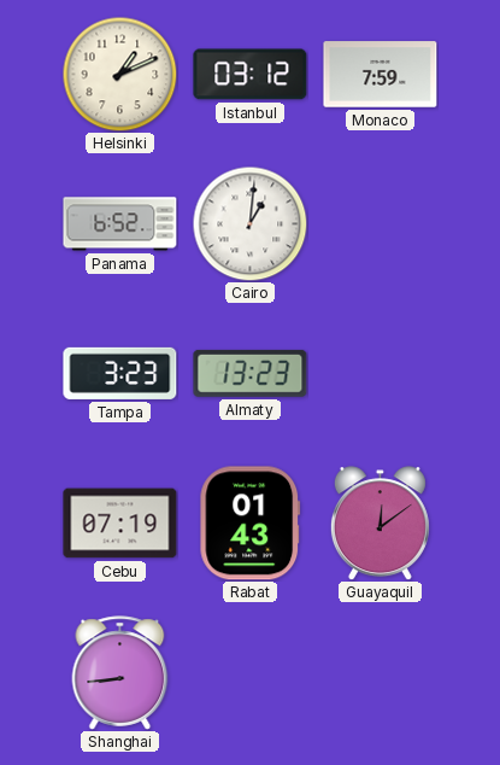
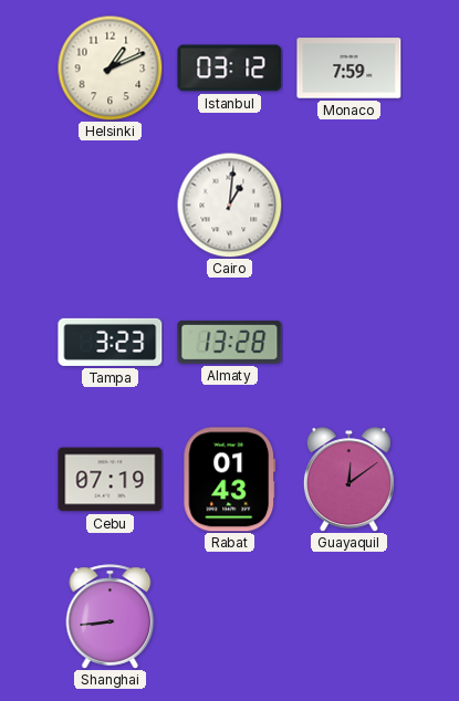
Panama: 6:52 -> none (120, 224)
Almaty: 13:23 -> 13:28 (230, 342)
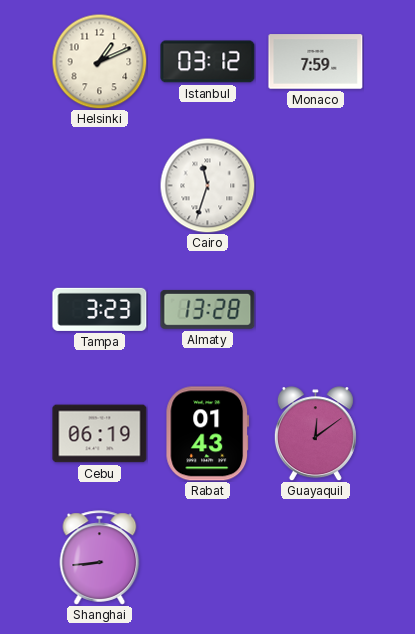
Cairo: 1:01 -> 11:33 (207, 185)
Cebu: 07:19 -> 06:19 (100, 434)
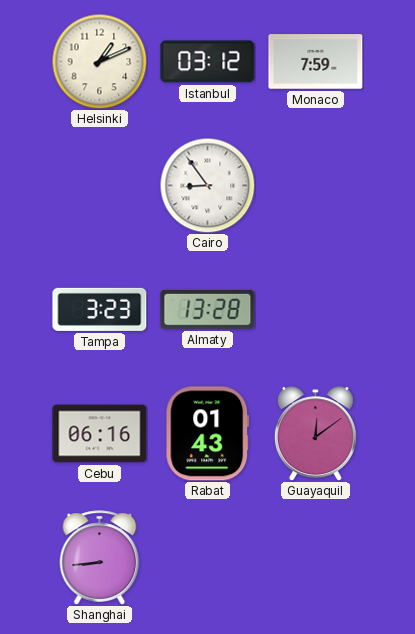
Cairo: 11:33 -> 8:54 (207, 185)
Cebu: 06:19 -> 06:16 (100, 434)
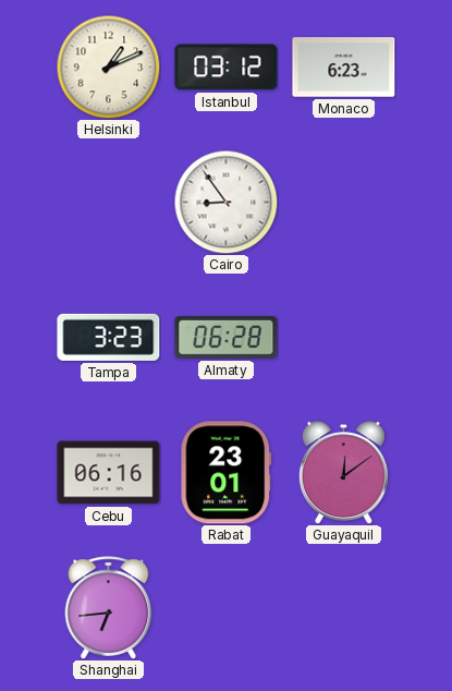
Monaco: 7:59 -> 6:23 (344, 68)
Almaty: 13:28 -> 06:28 (227, 337)
Rabat: 01:43 -> 23:01 (227, 473)
Shanghai: 8:44 -> 6:44 (109, 608)
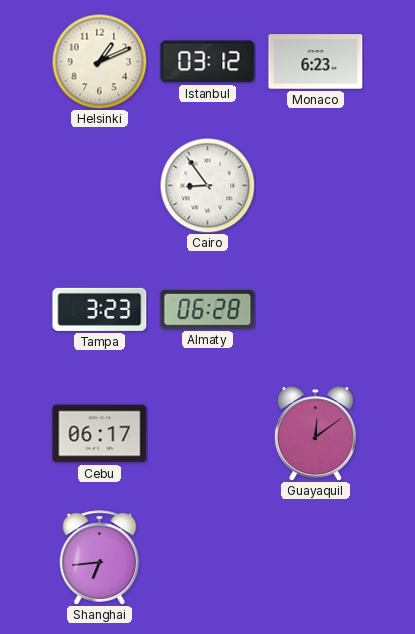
Cebu: 06:16 -> 06:17 (100, 434)
Rabat: 23:01 -> none (227, 473)
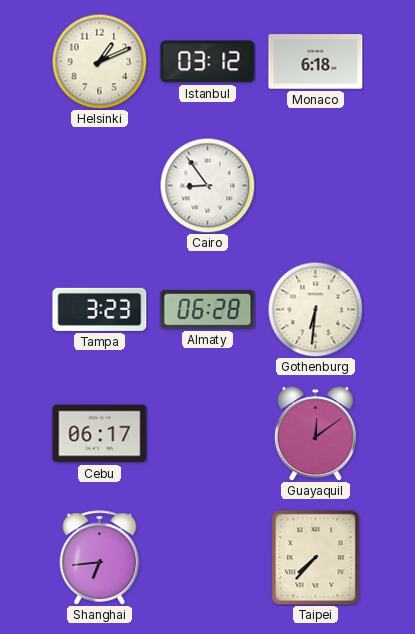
Monaco: 6:23 -> 6:18 (316, 62)
Gothenburg: none -> 6:31 (315, 309)
Taipei: none -> 7:37 (316, 558)
